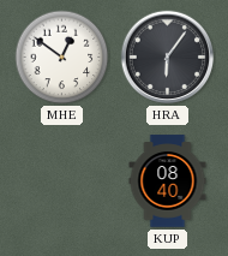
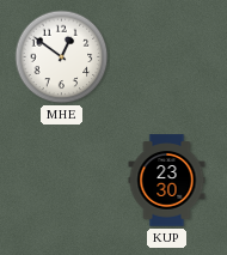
HRA: 6:06 -> none (168, 58)
KUP: 08:40 -> 23:30 (167, 181)
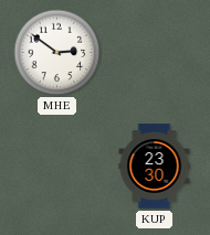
MHE: 12:51 -> 2:51 (57, 53)
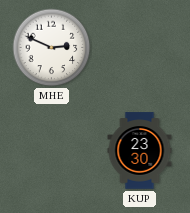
MHE: 2:51 -> 2:49 (52, 48)
